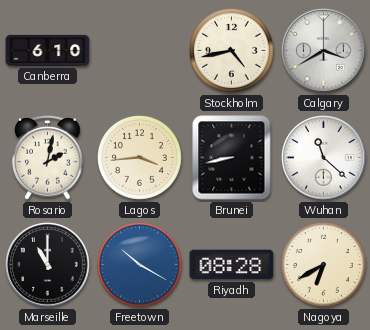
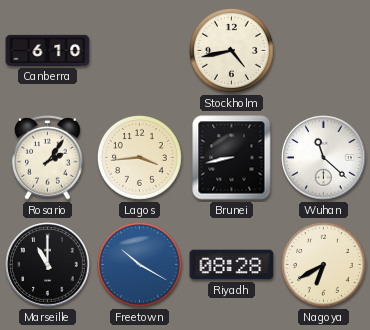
Calgary: 3:40 -> none (324, 51)
Rosario: 2:02 -> 2:06 (48, 158)
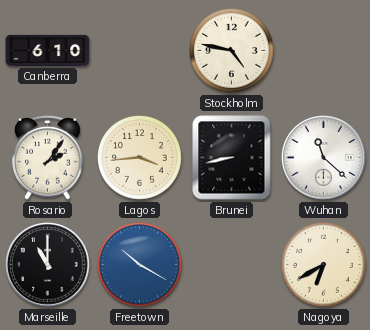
Stockholm: 4:43 -> 4:47 (232, 51)
Riyadh: 08:28 -> none (232, 265)
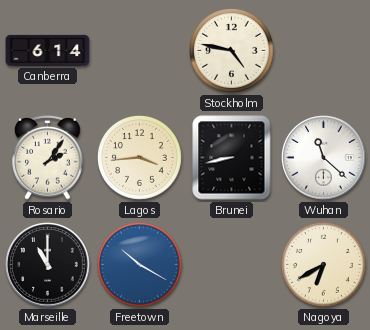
Canberra: 6:10 -> 6:14 (48, 50)
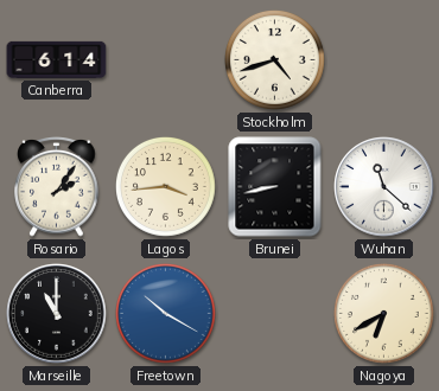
Stockholm: 4:47 -> 4:42 (275, 60)
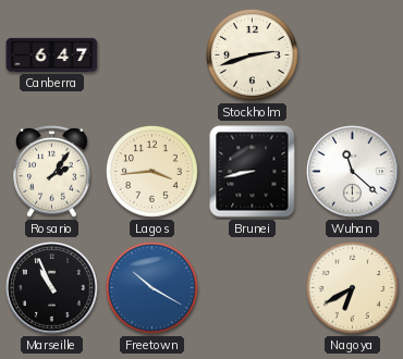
Canberra: 6:14 -> 6:47 (52, 54)
Stockholm: 4:42 -> 2:42 (253, 55)
Marseille: 11:00 -> 10:56 (52, 288)
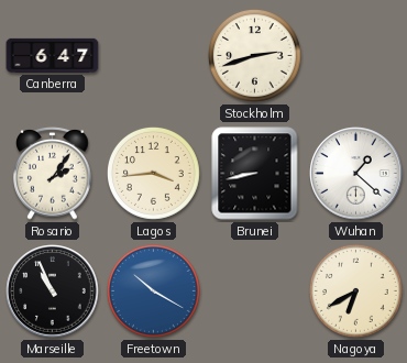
Wuhan: 11:22 -> 1:22 (356, 174)
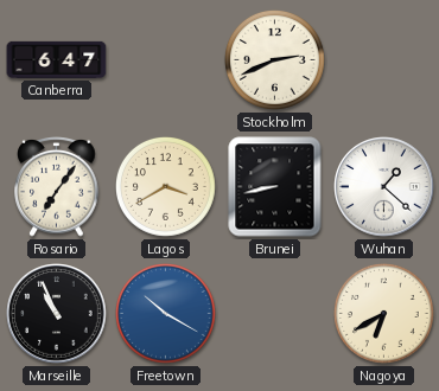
Stockholm: 2:42 -> 2:41 (275, 60)
Rosario: 2:06 -> 7:06 (57, 187)
Lagos: 3:44 -> 3:40 (166, 187)
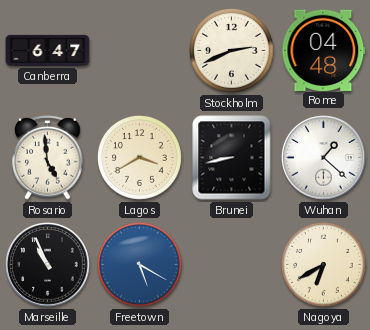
Rome: none -> 04:48 (324, 50)
Rosario: 7:06 -> 4:59 (48, 158)
Freetown: 10:20 -> 5:20 (140, 265)
